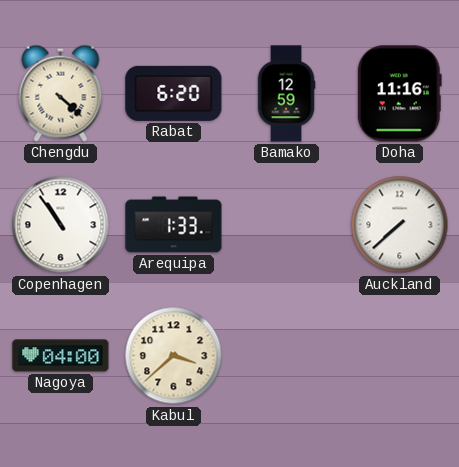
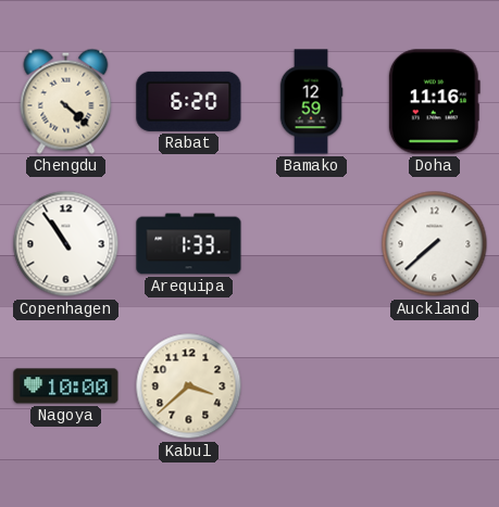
Nagoya: 04:00 -> 10:00 (66, 386)
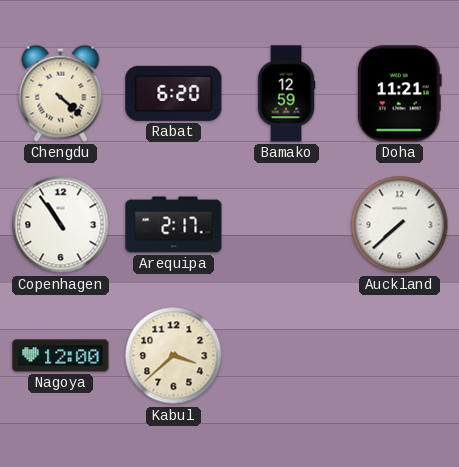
Doha: 11:16 -> 11:21 (399, 94)
Arequipa: 1:33 -> 2:17 (174, 225)
Nagoya: 10:00 -> 12:00 (61, 356)
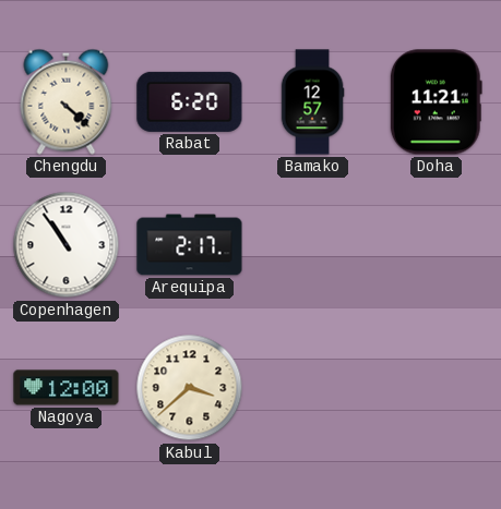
Bamako: 12:59 -> 12:57 (312, 102)
Auckland: 7:38 -> none (400, 225)
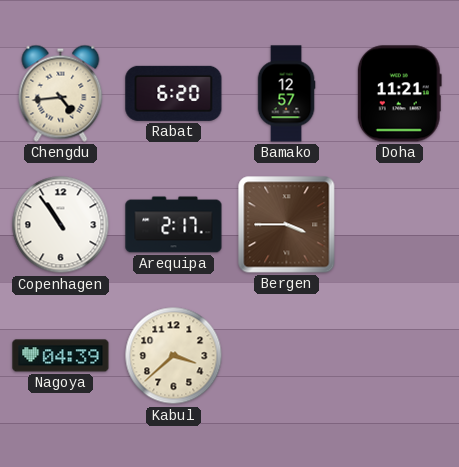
Chengdu: 4:22 -> 4:44 (61, 93)
Bergen: none -> 3:45 (287, 225)
Nagoya: 12:00 -> 04:39 (61, 356)
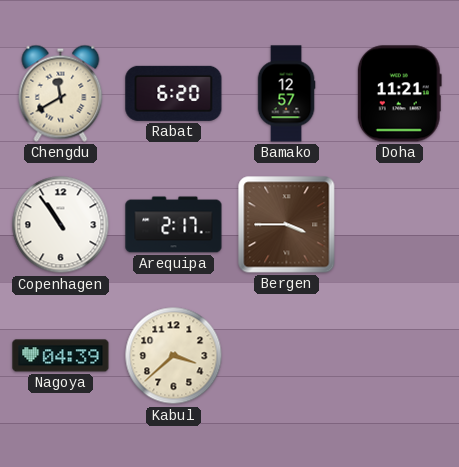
Chengdu: 4:44 -> 11:40 (61, 93)
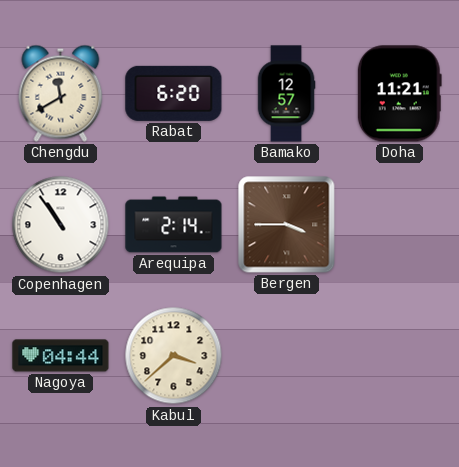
Arequipa: 2:17 -> 2:14 (174, 225)
Nagoya: 04:39 -> 04:44 (61, 356)
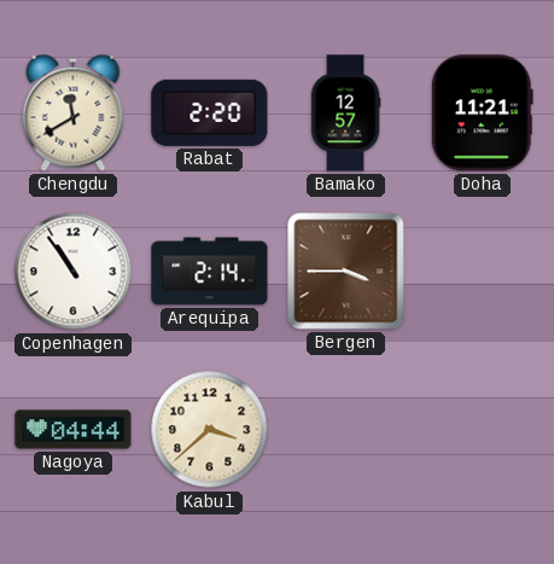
Rabat: 6:20 -> 2:20 (210, 112)
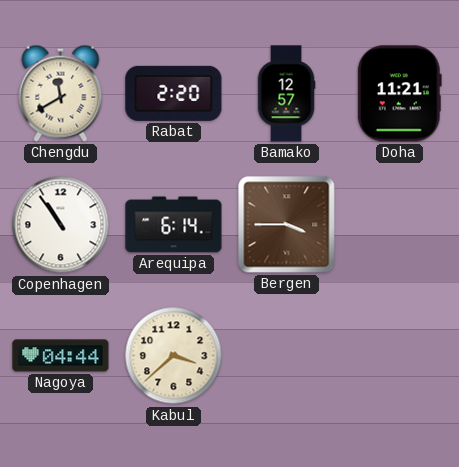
Arequipa: 2:14 -> 6:14 (174, 225)
